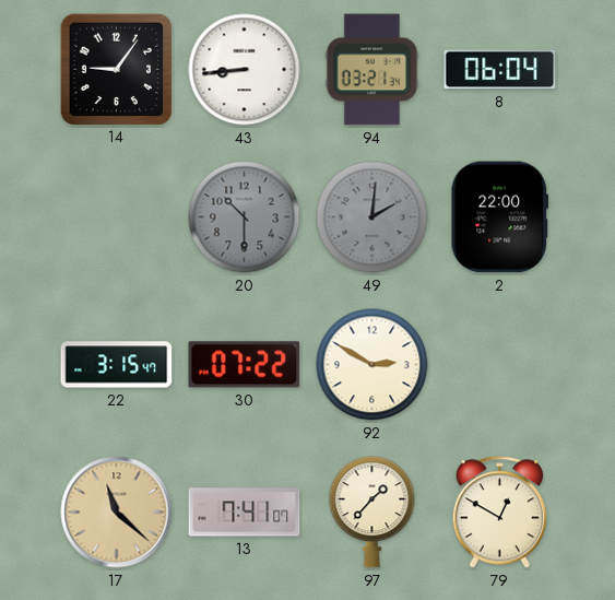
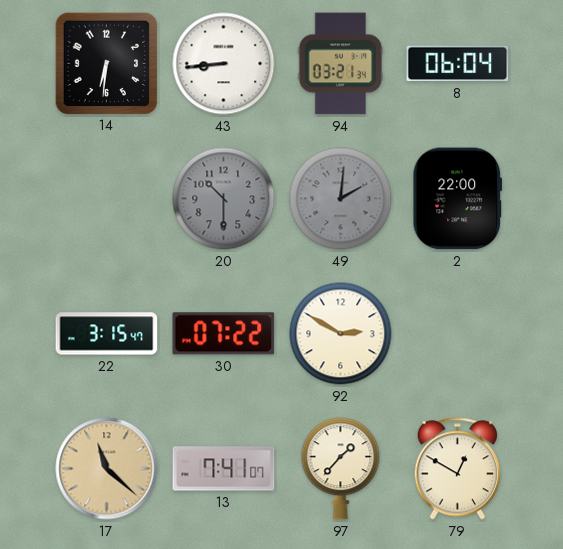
14: 9:06 -> 6:31 (106, 63)
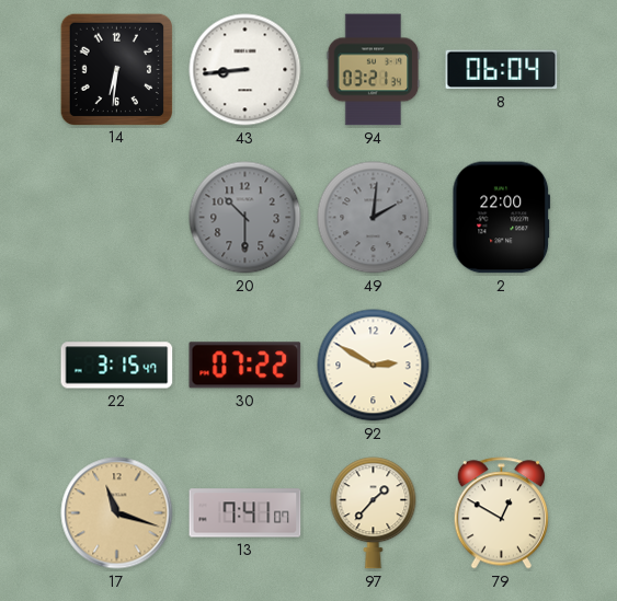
17: 11:22 -> 11:18 (117, 513)
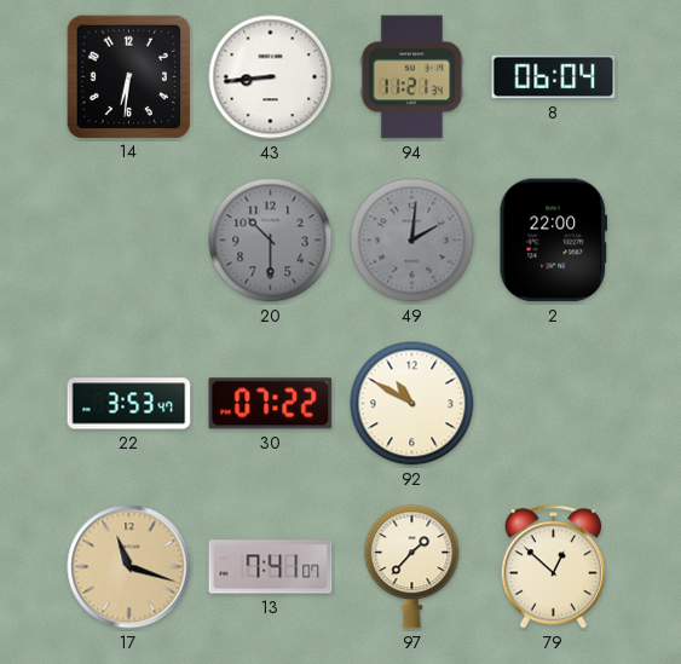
94: 03:21 -> 11:21 (412, 77)
22: 3:15 -> 3:53 (129, 404)
92: 2:50 -> 10:50 (412, 404)
79: 12:50 -> 12:52 (553, 567)
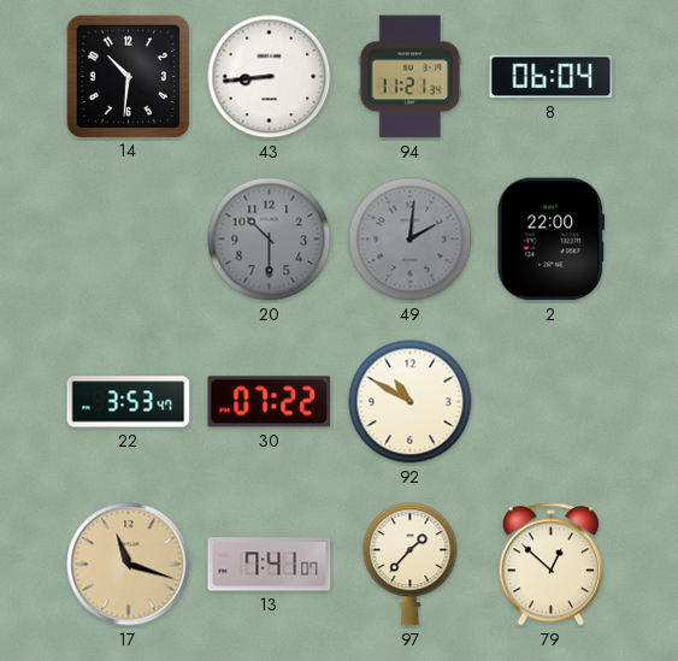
14: 6:31 -> 10:31 (128, 76)
